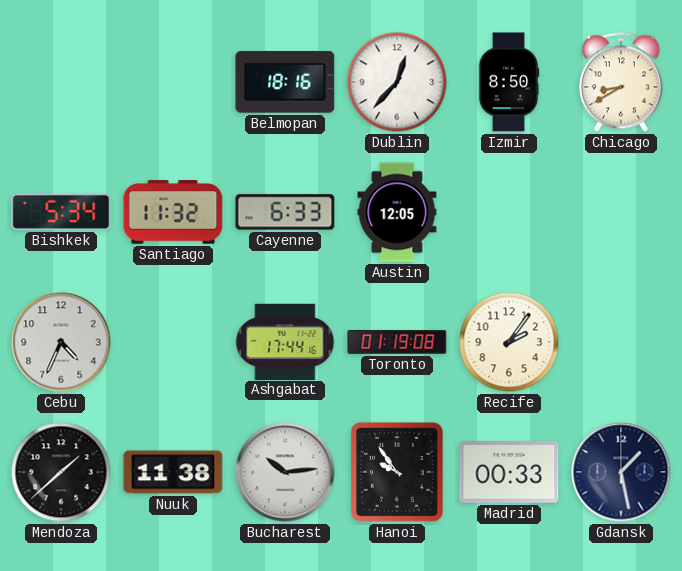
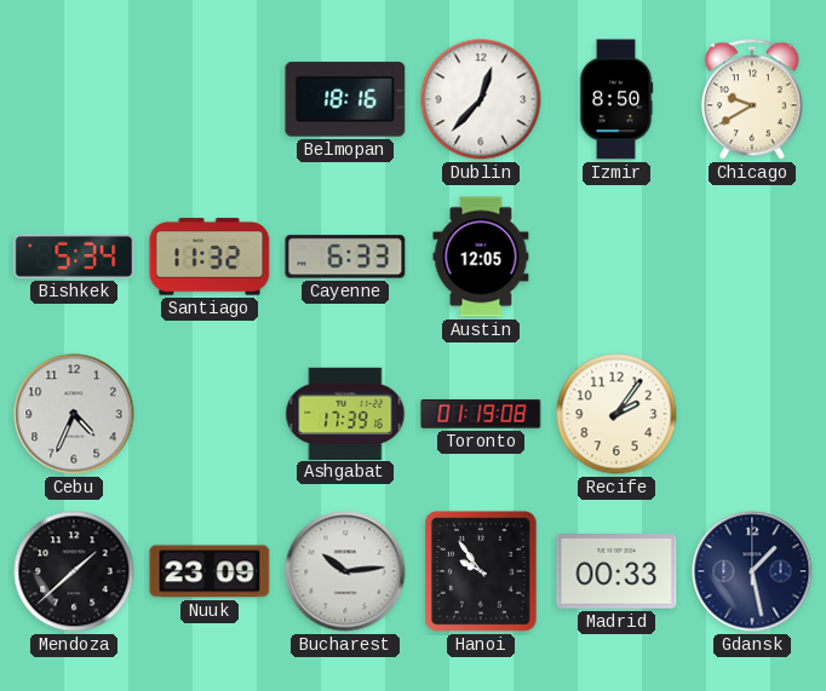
Chicago: 8:40 -> 9:40 (752, 99)
Ashgabat: 17:44 -> 17:39 (345, 413)
Nuuk: 11:38 -> 23:09 (210, 571)
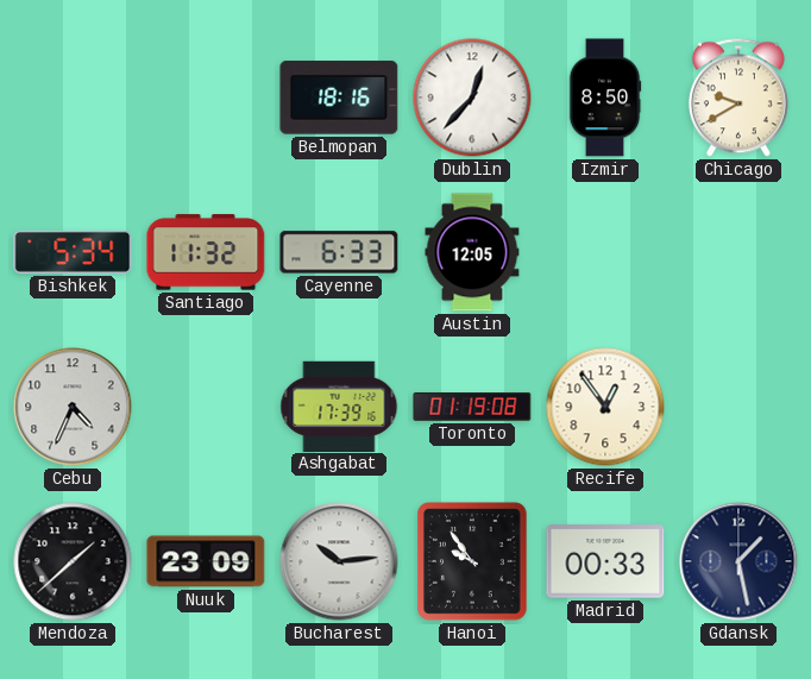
Recife: 2:06 -> 12:54 (605, 407)
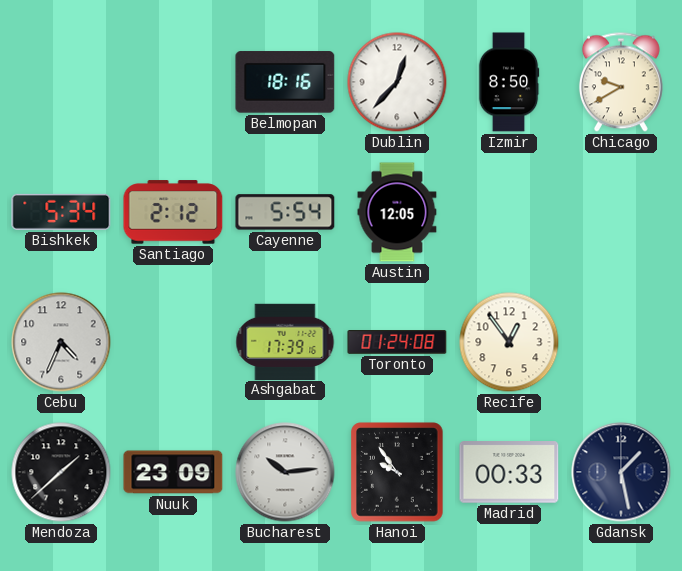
Santiago: 11:32 -> 2:12 (173, 212)
Cayenne: 6:33 -> 5:54 (285, 212)
Toronto: 01:19 -> 01:24 (397, 343)
